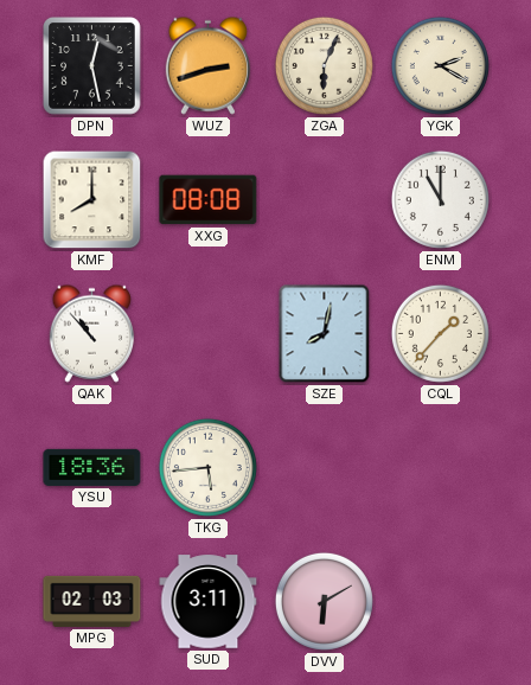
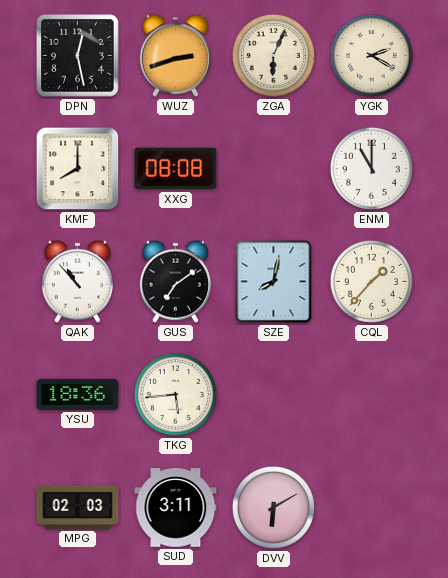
GUS: none -> 7:09 (175, 281)
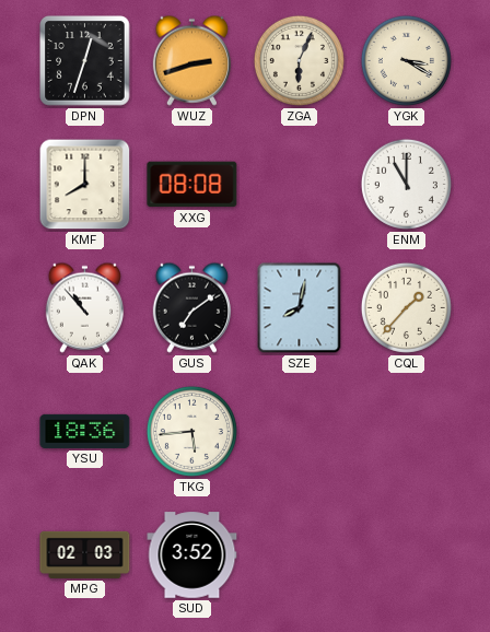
DPN: 12:28 -> 12:33 (85, 61)
YGK: 2:20 -> 3:20 (406, 60)
SUD: 3:11 -> 3:52 (192, 555)
DVV: 6:10 -> none (273, 507)
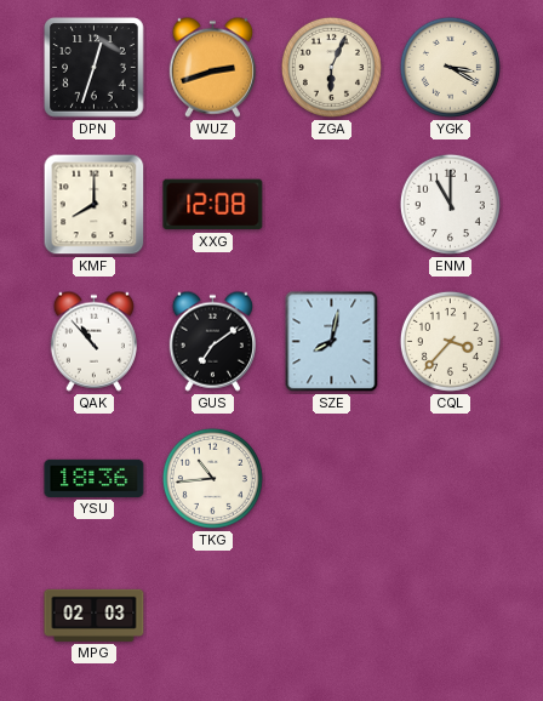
XXG: 08:08 -> 12:08 (213, 205)
CQL: 1:37 -> 3:37 (450, 341)
TKG: 5:44 -> 10:44 (212, 478)
SUD: 3:52 -> none (192, 555)
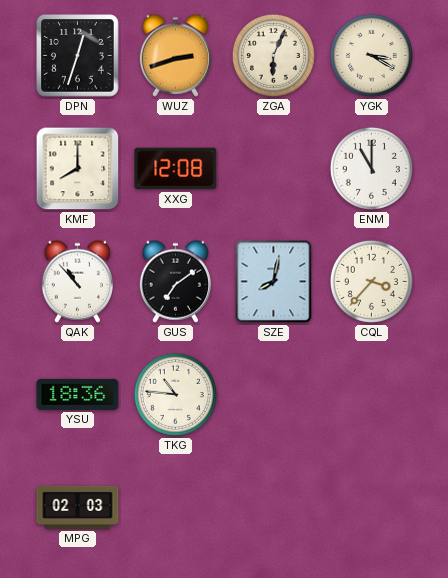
TKG: 10:44 -> 10:46 (175, 394)
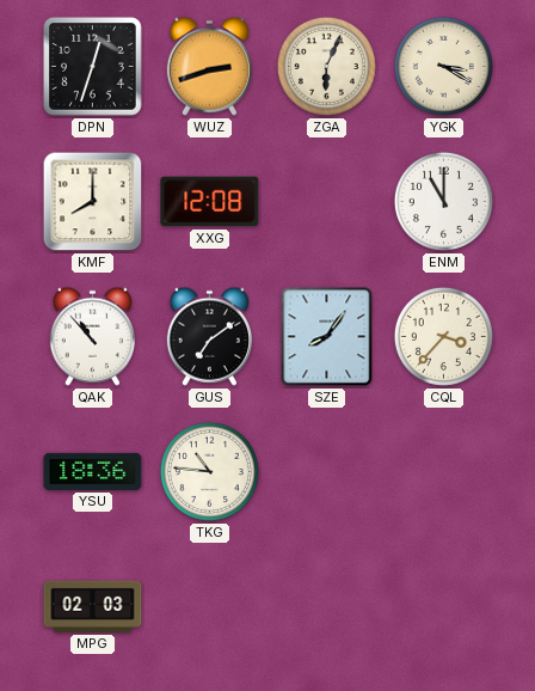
SZE: 8:02 -> 8:06 (327, 337)
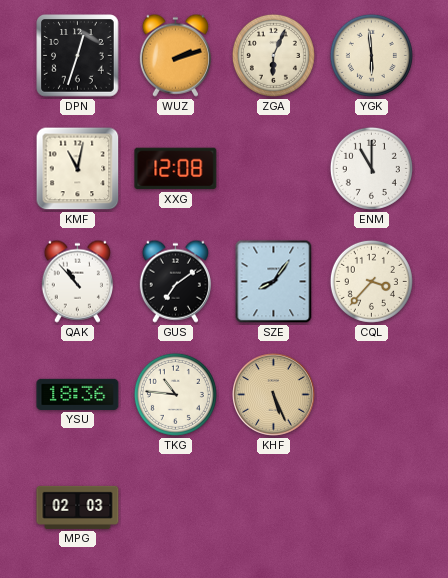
WUZ: 2:42 -> 2:12 (175, 55)
YGK: 3:20 -> 5:59 (371, 55)
KMF: 8:00 -> 11:02 (78, 169)
KHF: none -> 5:26 (274, 395)
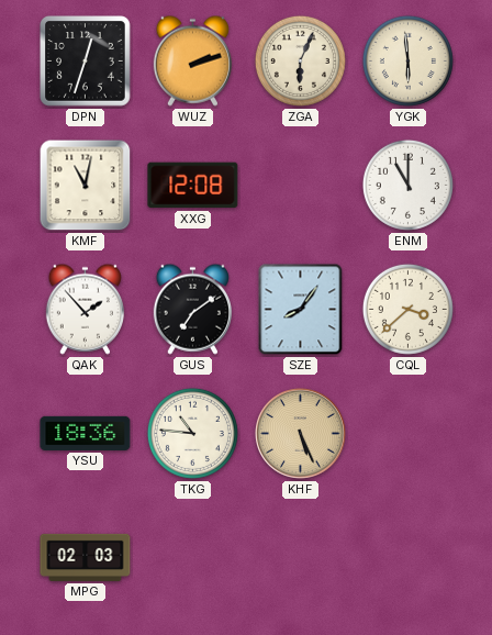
QAK: 10:53 -> 1:53 (85, 309)
CQL: 3:37 -> 3:38 (407, 309)
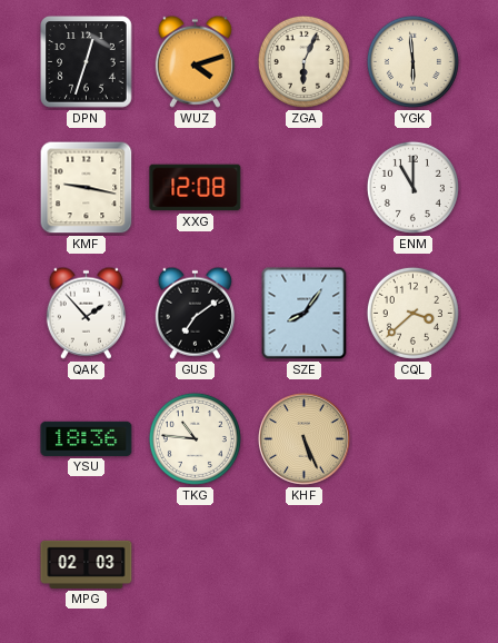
WUZ: 2:12 -> 4:12 (195, 61)
KMF: 11:02 -> 9:17 (87, 188)
